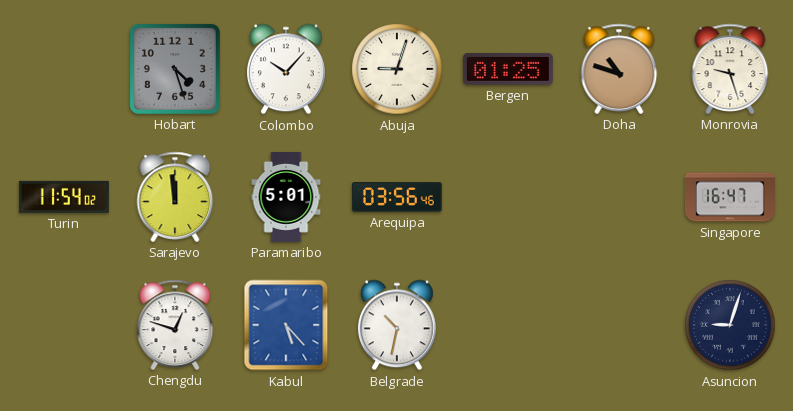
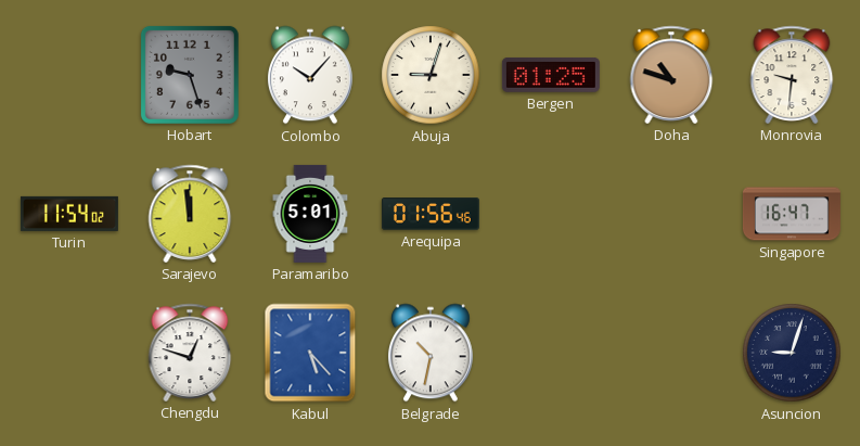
Hobart: 4:27 -> 9:27 (190, 75)
Monrovia: 9:27 -> 9:31 (792, 75)
Arequipa: 03:56 -> 01:56 (431, 214)
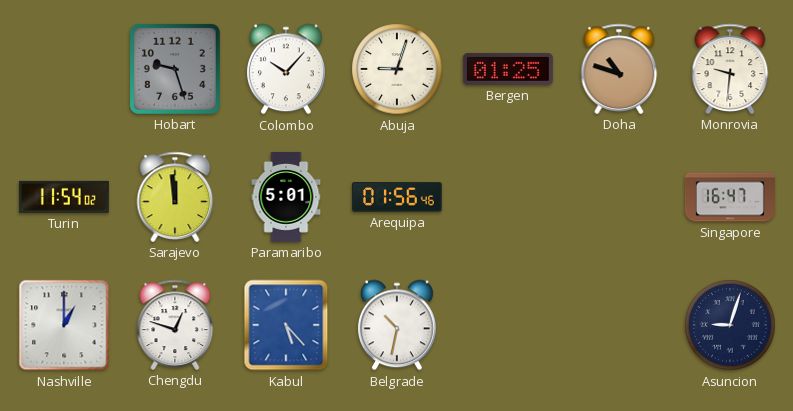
Nashville: none -> 1:00 (64, 325)
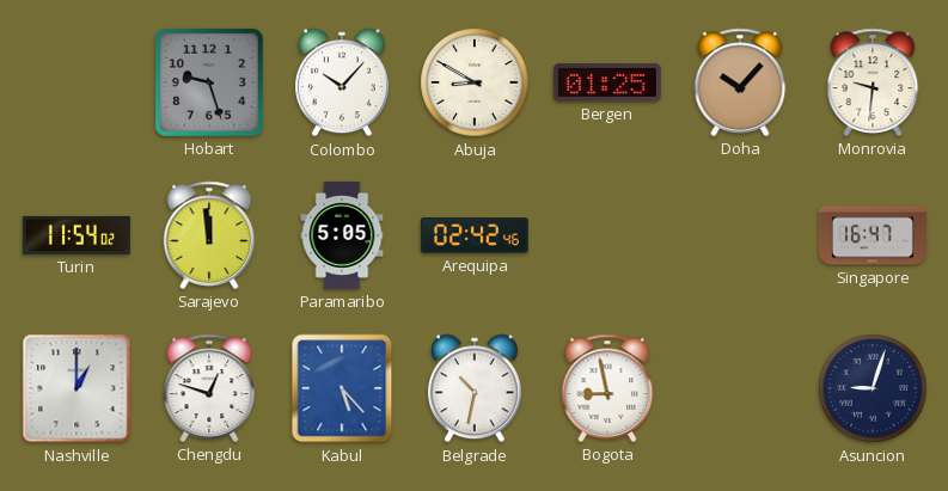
Abuja: 9:03 -> 8:50 (475, 82)
Doha: 10:48 -> 10:07 (740, 82)
Paramaribo: 5:01 -> 5:05 (342, 235)
Arequipa: 01:56 -> 02:42 (475, 235)
Bogota: none -> 8:58 (607, 388)
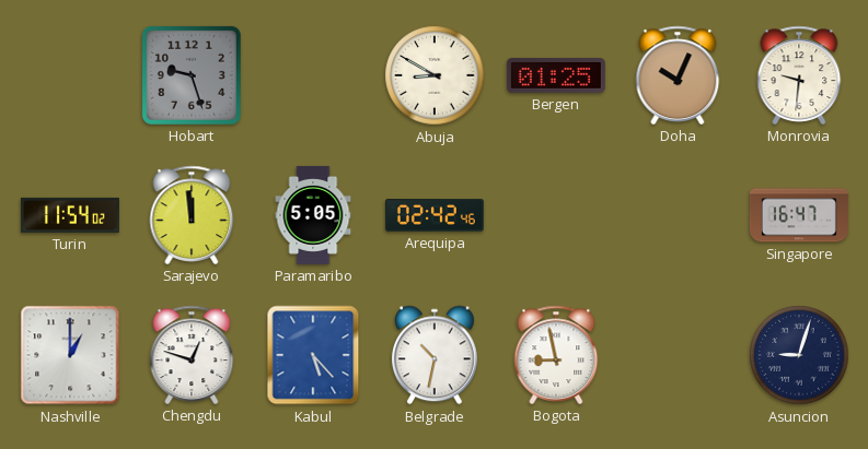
Colombo: 10:07 -> none (342, 82)
Doha: 10:07 -> 10:04 (678, 75)
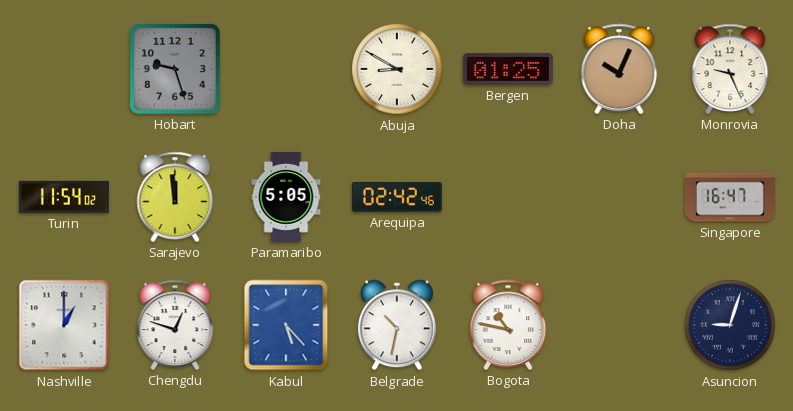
Monrovia: 9:31 -> 9:26 (730, 69)
Bogota: 8:58 -> 10:47 (508, 325)
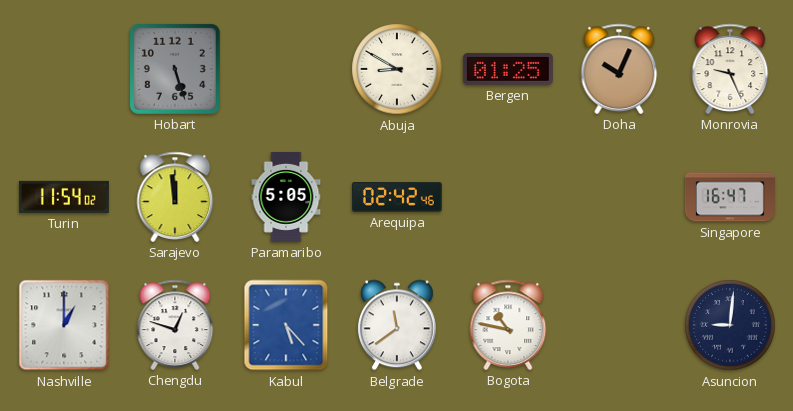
Hobart: 9:27 -> 5:27 (175, 69)
Belgrade: 10:32 -> 11:39 (397, 325)
Asuncion: 9:03 -> 9:01 (730, 325)
